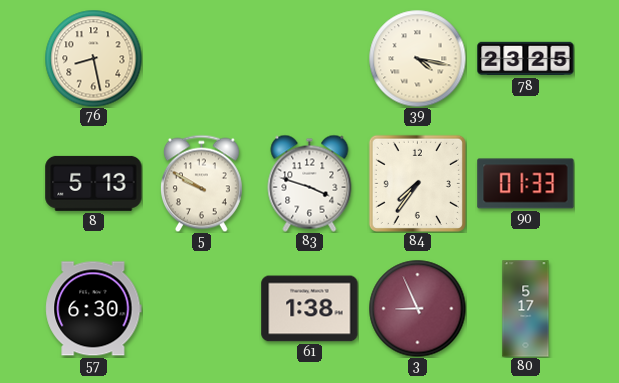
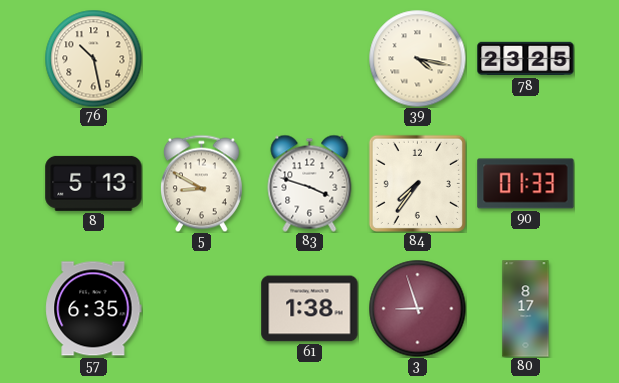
76: 8:28 -> 10:28 (93, 58)
5: 9:50 -> 8:50 (201, 183)
57: 6:30 -> 6:35 (94, 309)
3: 8:56 -> 8:57 (417, 308)
80: 5:17 -> 8:17 (526, 309)
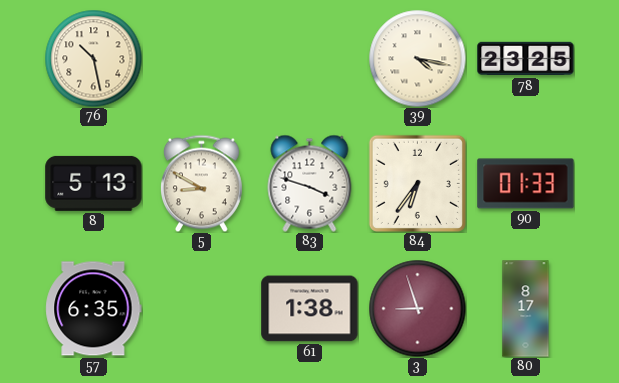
84: 7:36 -> 6:36 (417, 183)
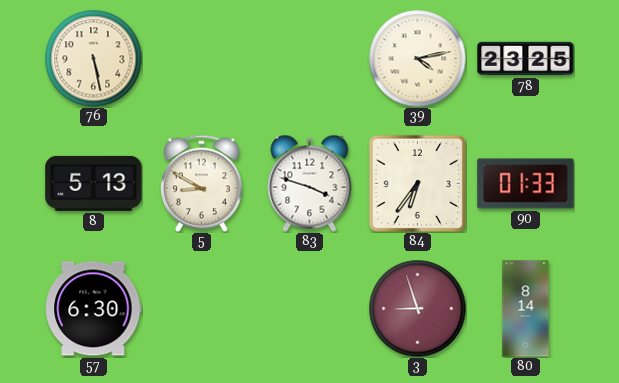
76: 10:28 -> 5:28 (93, 58)
39: 4:17 -> 4:13 (417, 58)
57: 6:35 -> 6:30 (94, 309)
61: 1:38 -> none (310, 309)
80: 8:17 -> 8:14 (526, 309)
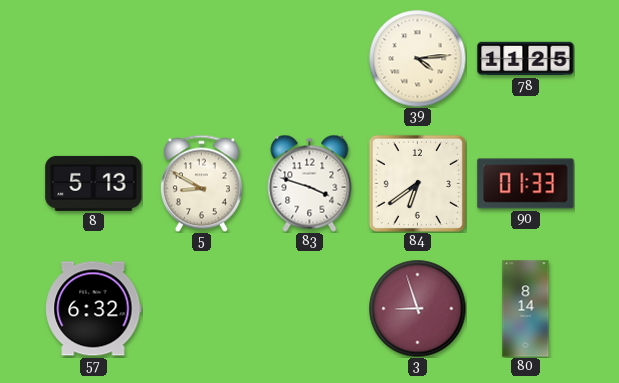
76: 5:28 -> none (93, 58)
39: 4:13 -> 4:14 (417, 58)
78: 23:25 -> 11:25 (526, 59)
84: 6:36 -> 6:39 (417, 183)
57: 6:30 -> 6:32 (94, 309)
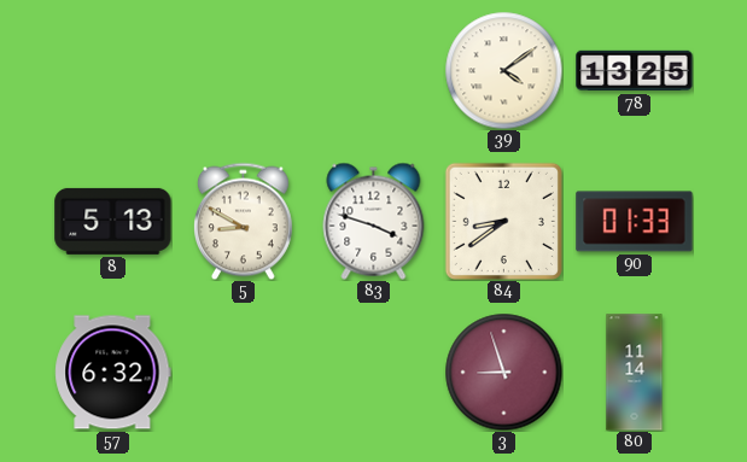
39: 4:14 -> 4:09 (503, 70)
78: 11:25 -> 13:25 (635, 71)
84: 6:39 -> 8:39 (503, 221)
80: 8:14 -> 11:14 (635, 373)
